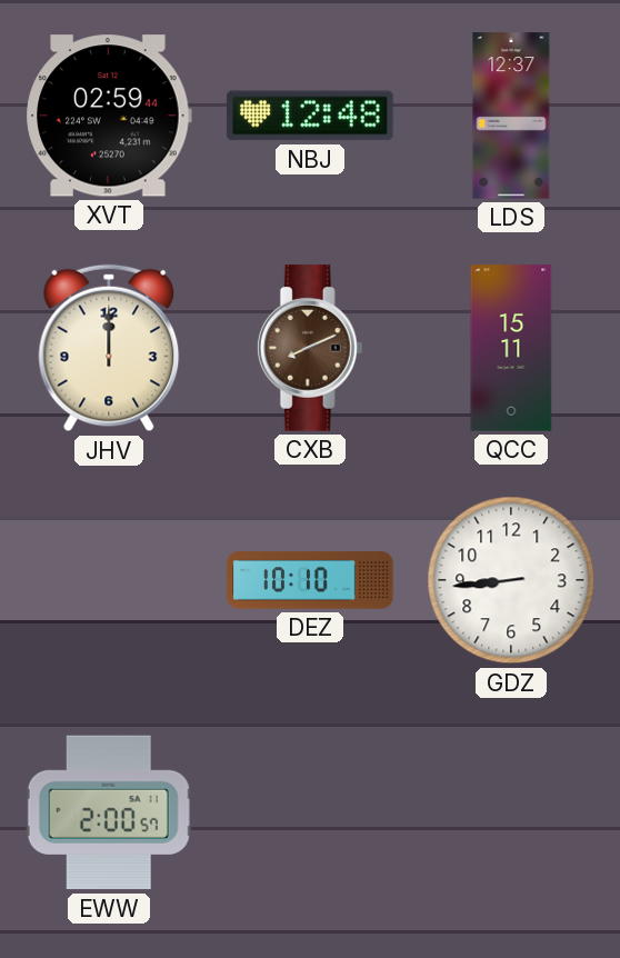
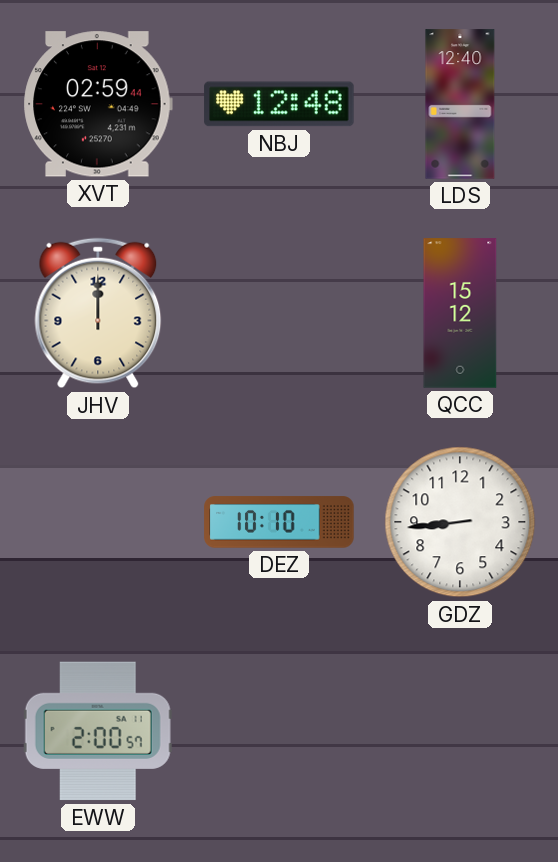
LDS: 12:37 -> 12:40 (460, 104)
CXB: 8:11 -> none (310, 348)
QCC: 15:11 -> 15:12 (460, 313)
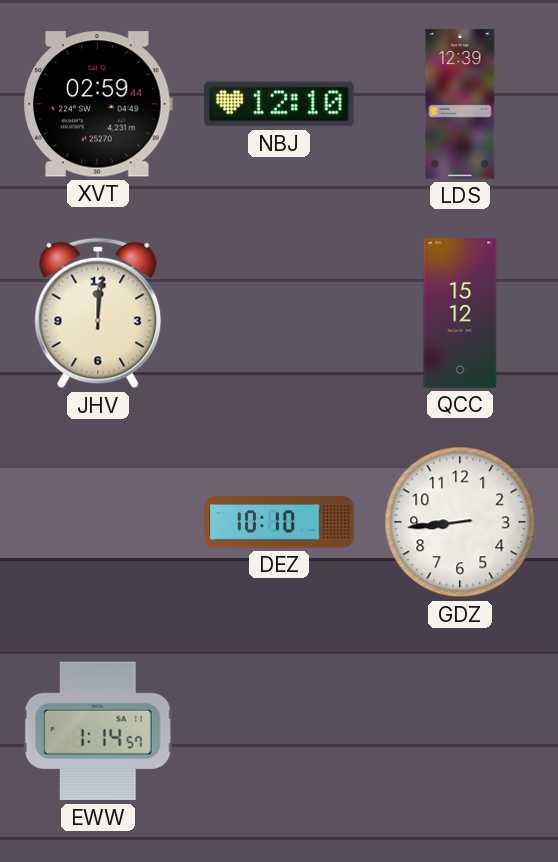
NBJ: 12:48 -> 12:10 (279, 104)
LDS: 12:40 -> 12:39 (460, 104)
JHV: 12:00 -> 12:01 (98, 313)
EWW: 2:00 -> 1:14 (98, 731)
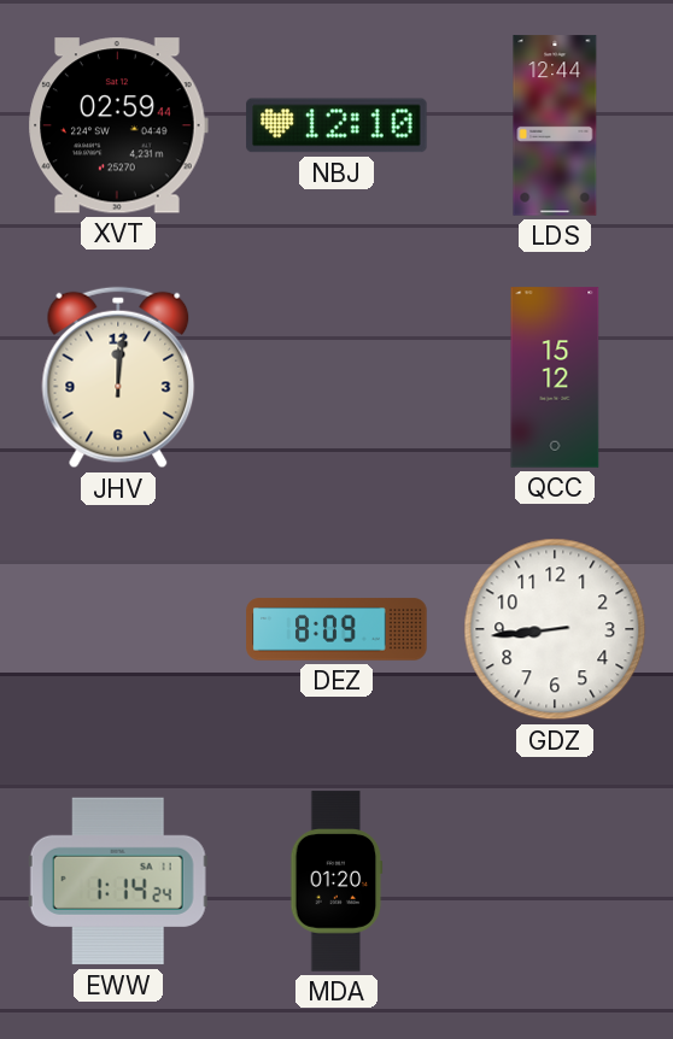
LDS: 12:39 -> 12:44 (555, 125)
DEZ: 10:10 -> 8:09 (336, 629)
EWW: 1:14:57 -> 1:14:24 (118, 881)
MDA: none -> 01:20 (336, 881)
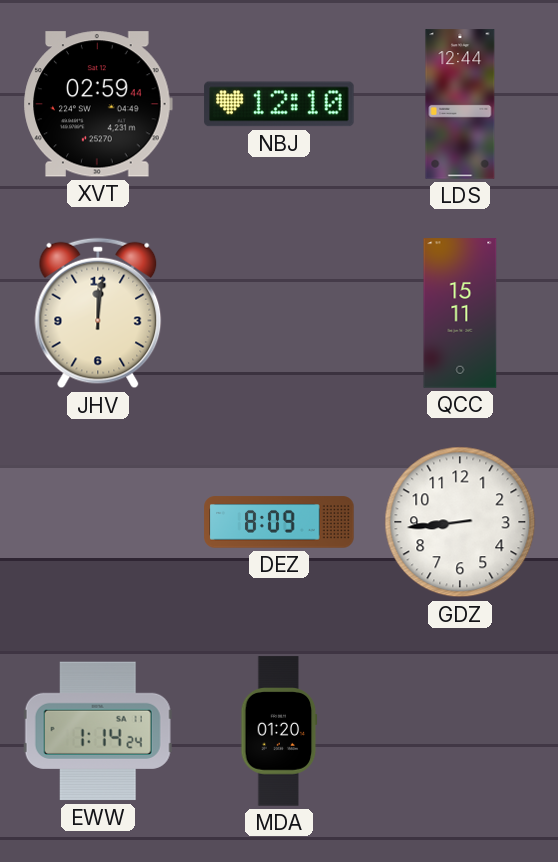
QCC: 15:12 -> 15:11 (460, 313)
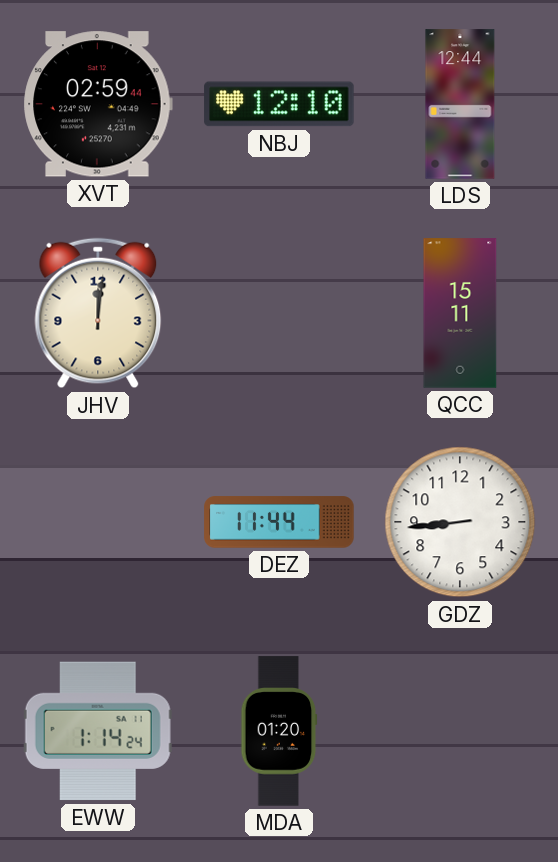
DEZ: 8:09 -> 11:44 (279, 522)
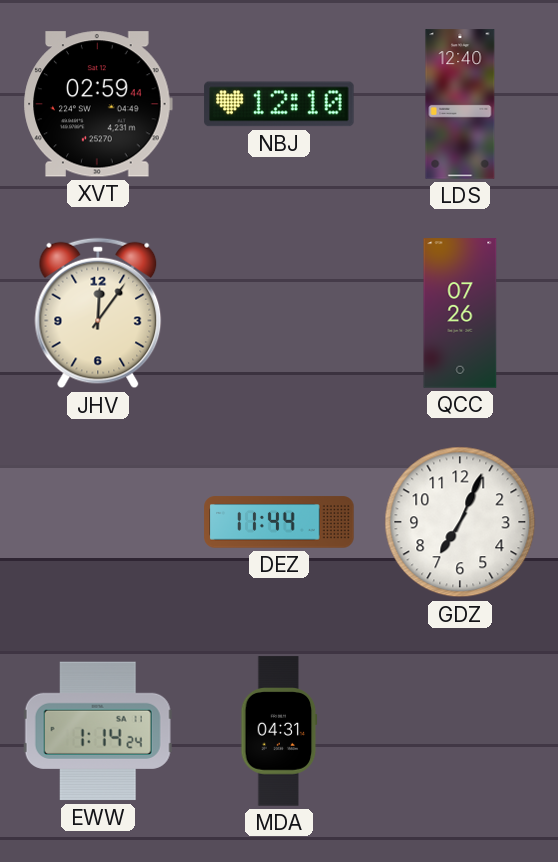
LDS: 12:44 -> 12:40 (460, 104)
JHV: 12:01 -> 12:06 (98, 313)
QCC: 15:11 -> 07:26 (460, 313)
GDZ: 8:44 -> 7:04 (460, 522)
MDA: 01:20 -> 04:31 (279, 731)
